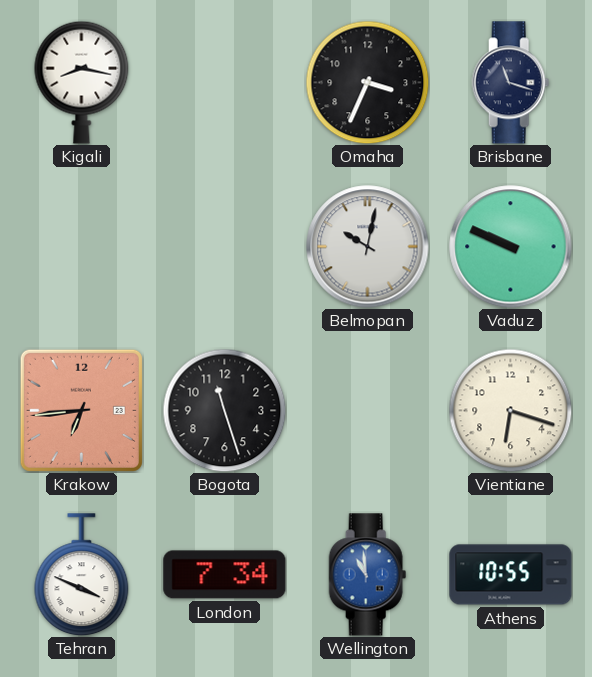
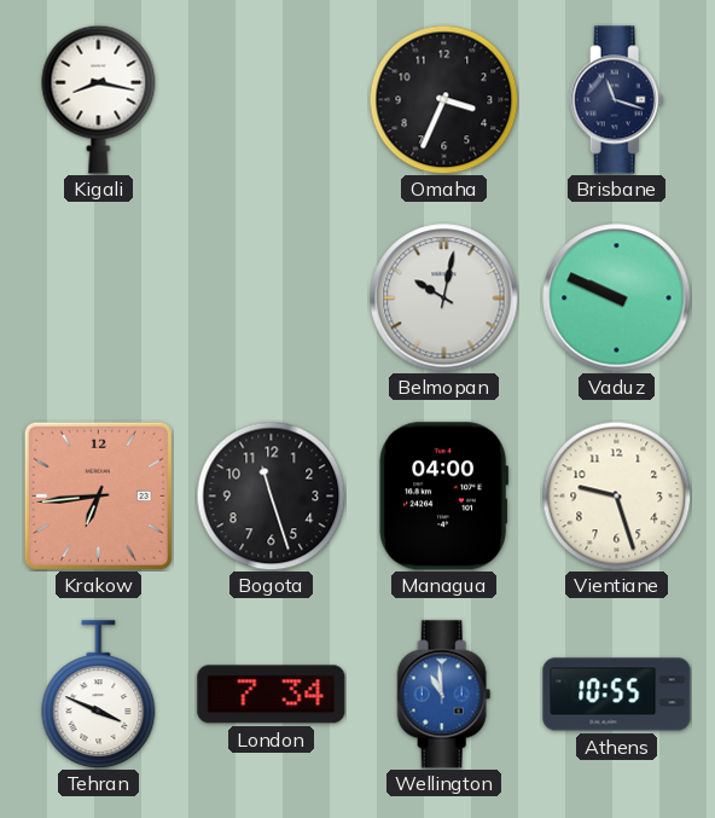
Managua: none -> 04:00 (443, 497)
Vientiane: 6:18 -> 9:27 (616, 495)
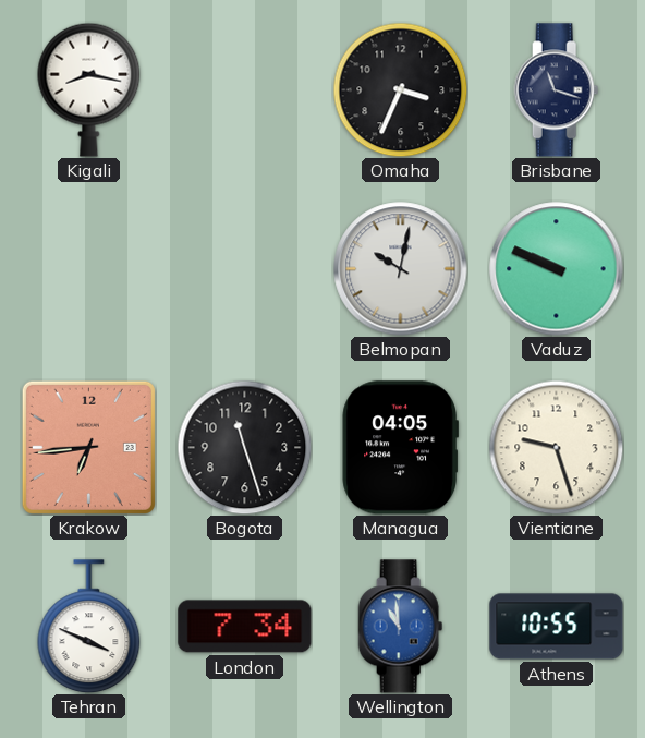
Managua: 04:00 -> 04:05 (400, 448)
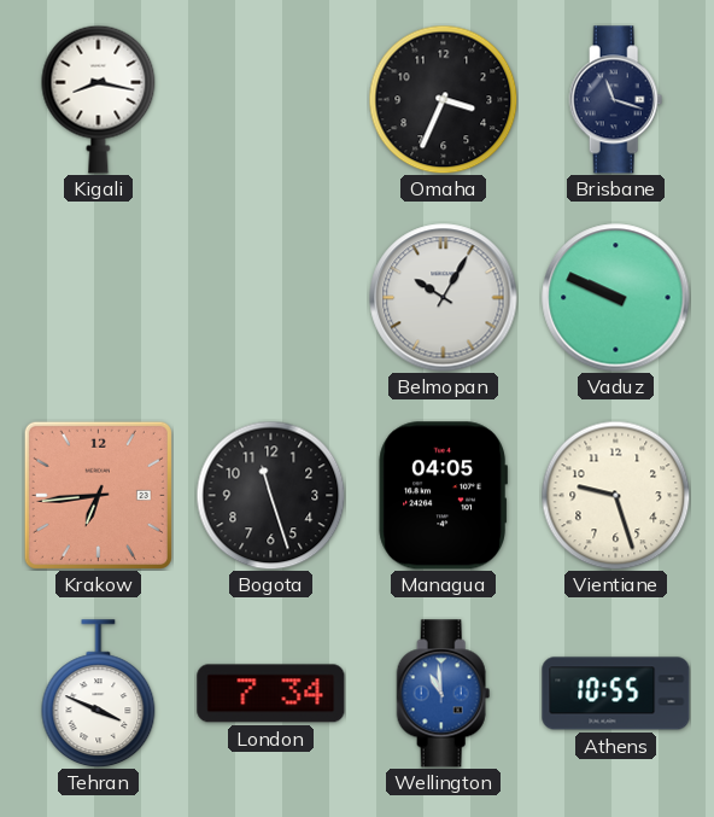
Belmopan: 10:02 -> 10:05 (444, 298)
